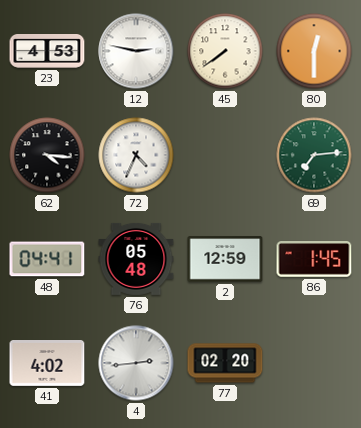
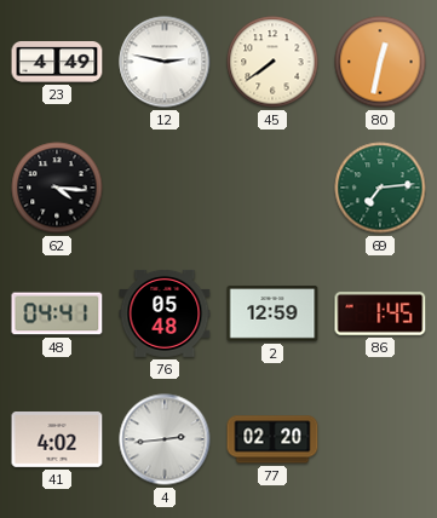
23: 4:53 -> 4:49 (57, 63)
80: 12:30 -> 12:32 (380, 62)
72: 4:34 -> none (136, 155)
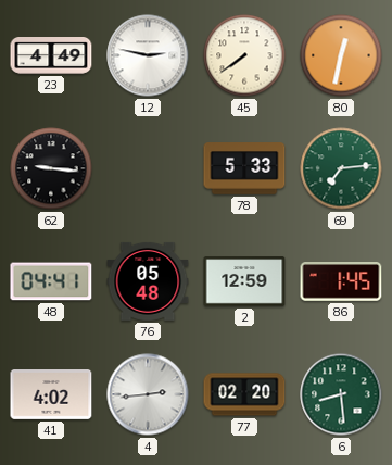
62: 4:16 -> 9:16 (51, 168)
78: none -> 5:33 (244, 168)
6: none -> 8:29 (341, 394)
